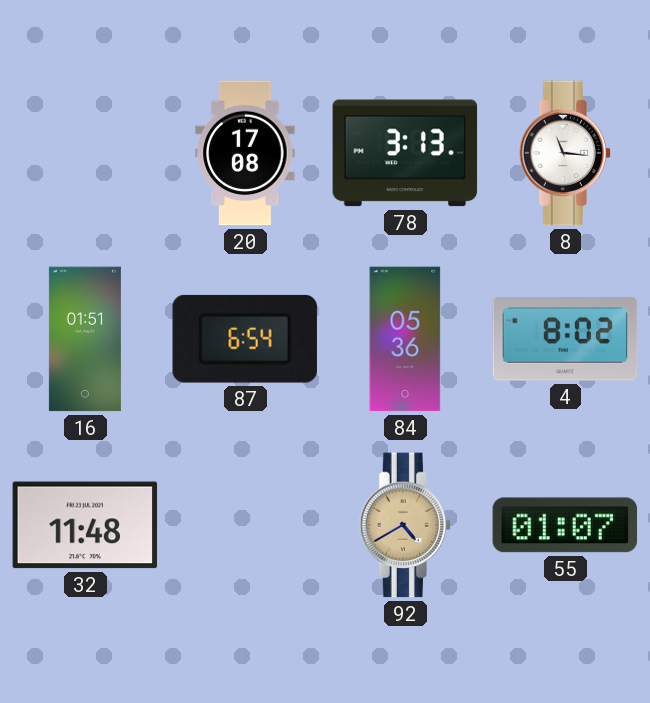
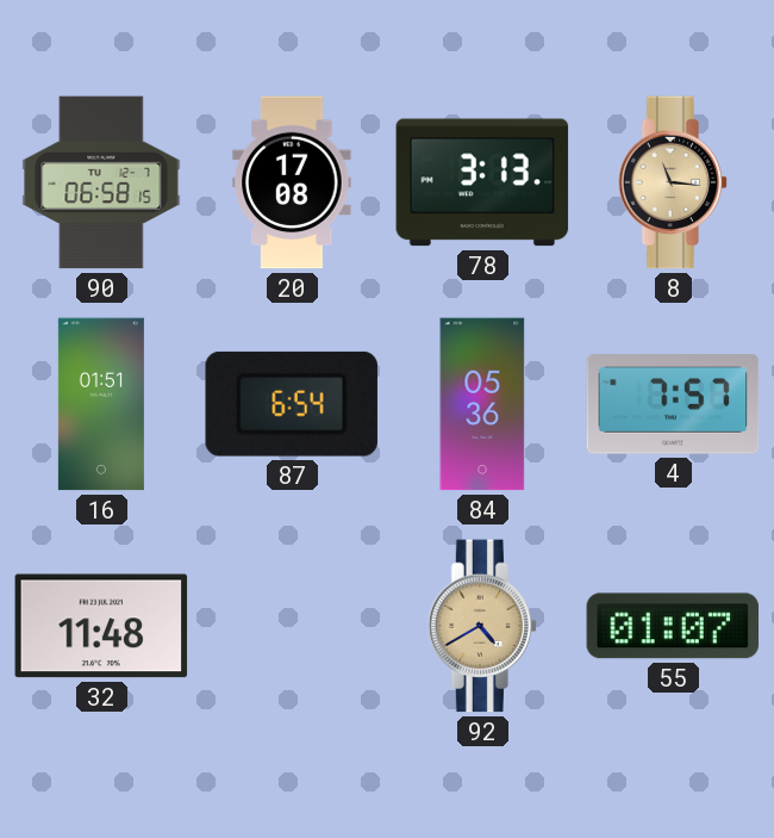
90: none -> 06:58 (101, 182)
8 dial: white -> champagne (673, 182)
4: 8:02 -> 7:57 (673, 405)
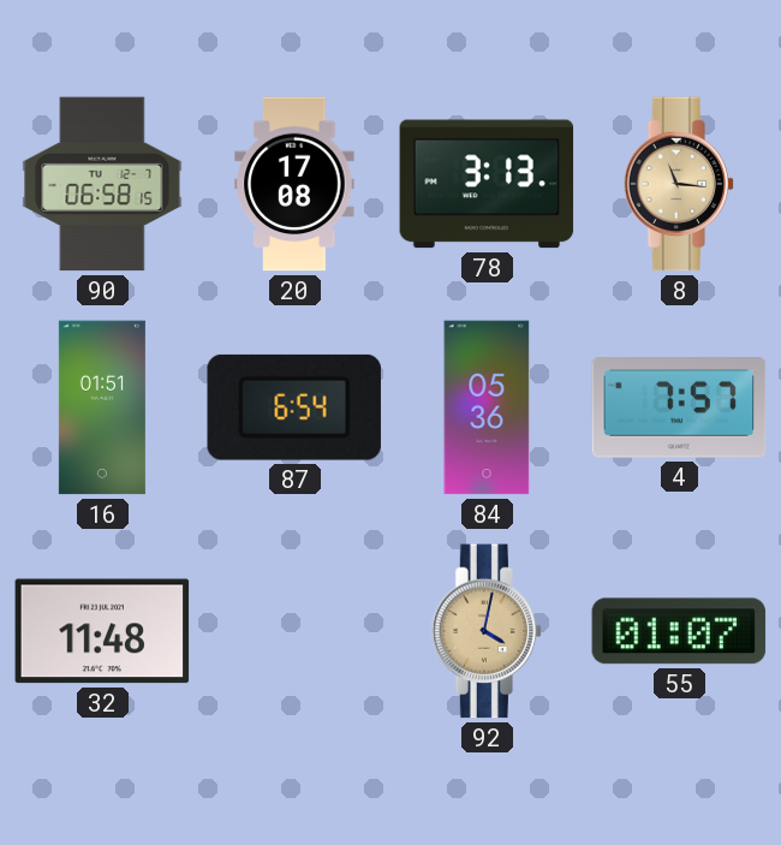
92: 4:40 -> 4:02 (487, 631)
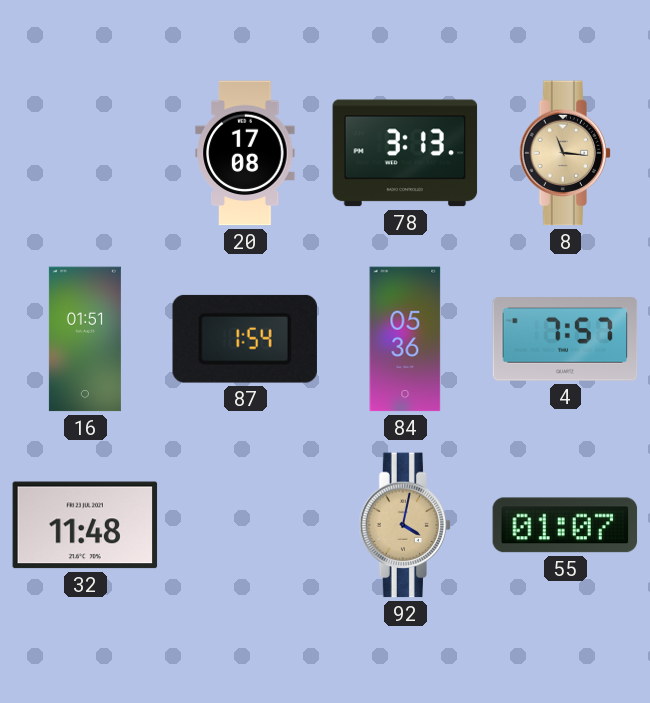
90: 06:58 -> none (102, 184)
87: 6:54 -> 1:54 (245, 339)
